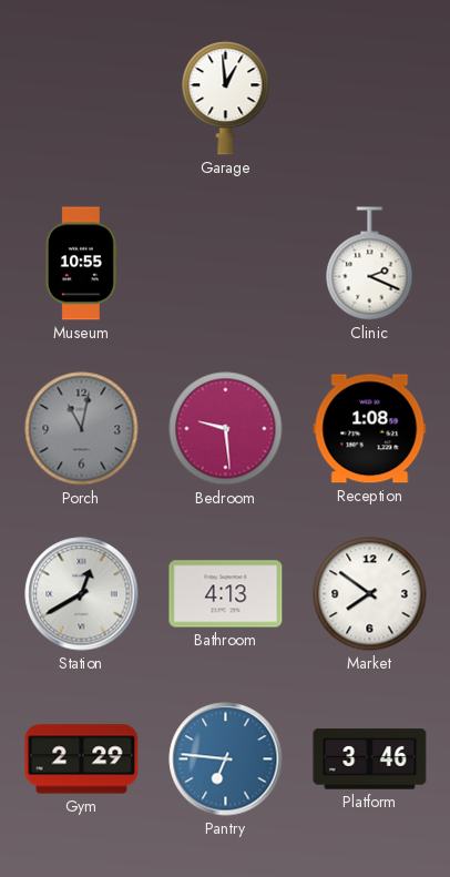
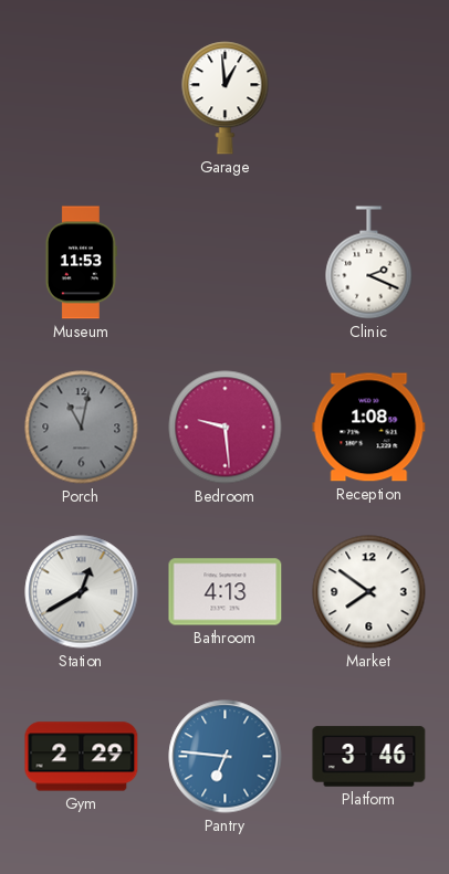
Museum: 10:55 -> 11:53 (81, 263)
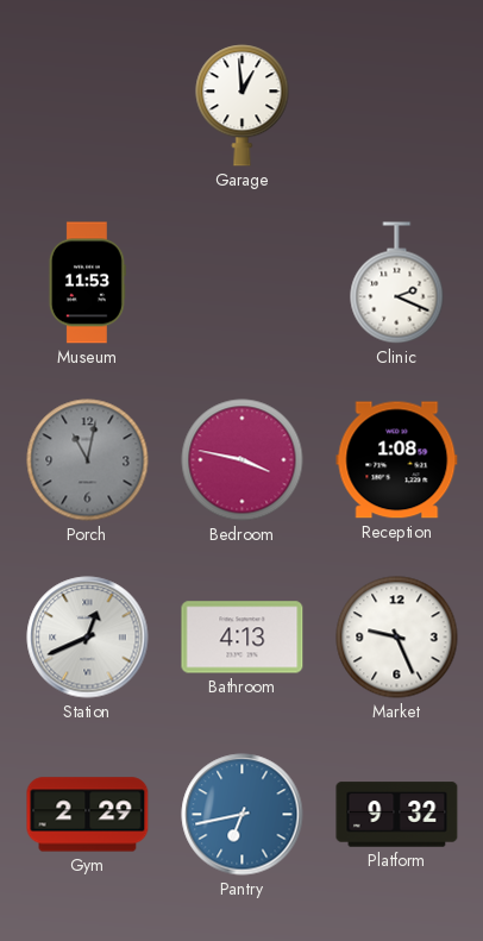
Bedroom: 9:29 -> 3:47 (243, 460)
Station: 12:40 -> 12:41 (88, 638)
Market: 7:51 -> 9:26 (397, 638)
Pantry: 6:46 -> 6:43 (243, 815)
Platform: 3:46 -> 9:32 (397, 815)
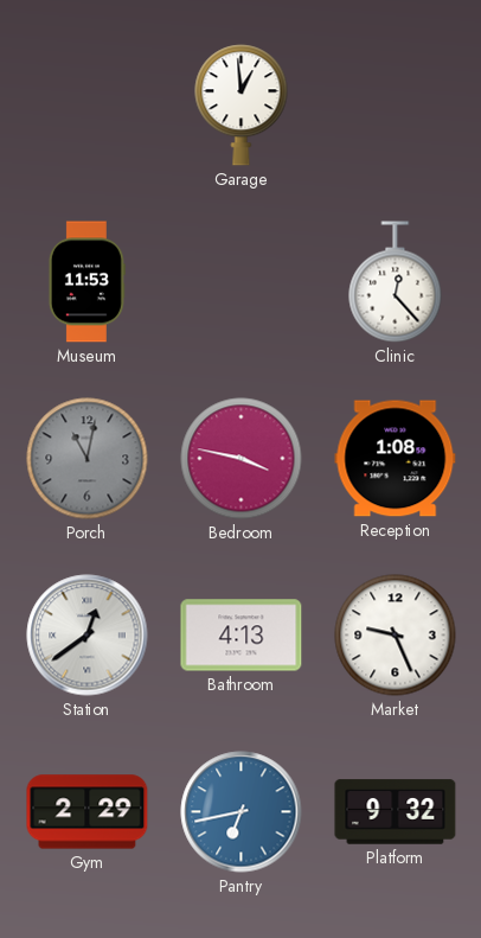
Clinic: 2:19 -> 12:23 (396, 282)
Station: 12:41 -> 12:39 (88, 636)
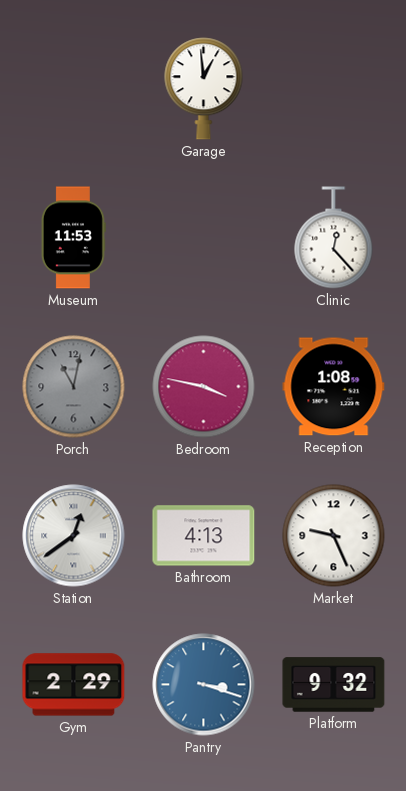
Pantry: 6:43 -> 3:18 (204, 685)
